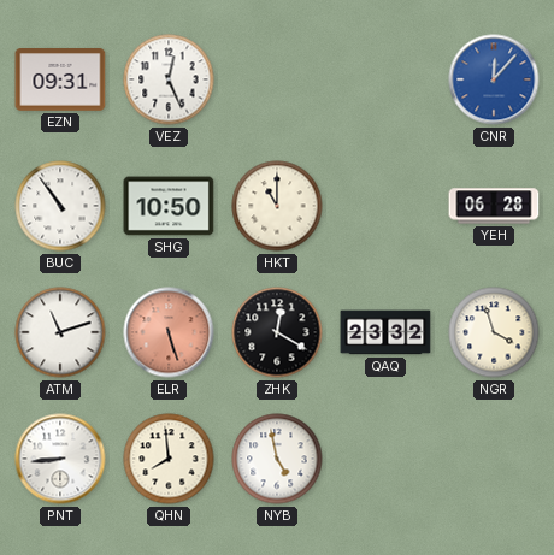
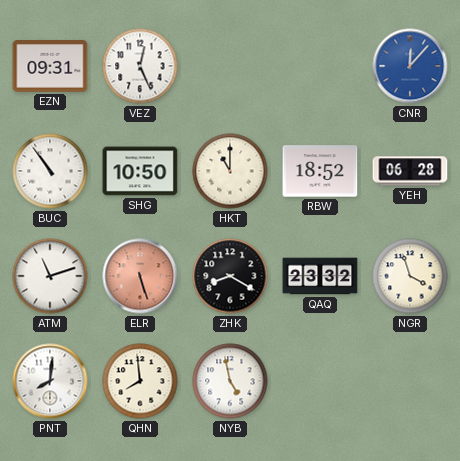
RBW: none -> 18:52 (320, 171)
ZHK: 12:20 -> 8:20 (230, 276)
PNT: 8:44 -> 8:01 (50, 381)
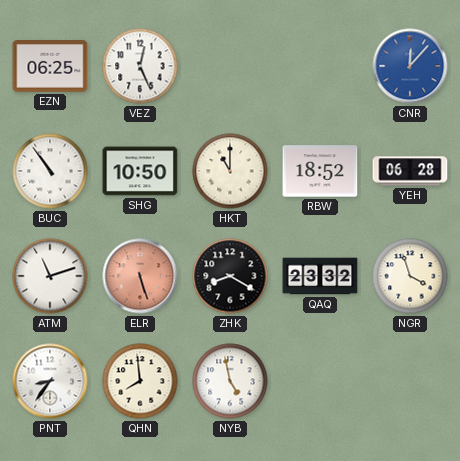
EZN: 09:31 -> 06:25 (50, 66)
PNT: 8:01 -> 8:36 (50, 381)
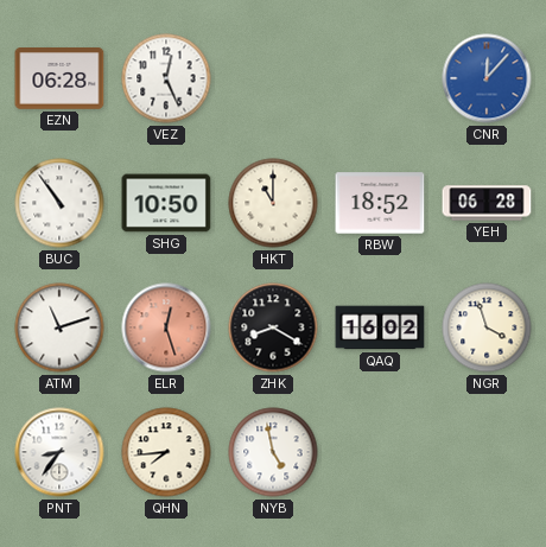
EZN: 06:25 -> 06:28 (59, 78)
ELR: 5:27 -> 12:27 (166, 327)
QAQ: 23:32 -> 16:02 (380, 327)
QHN: 7:59 -> 7:44 (166, 452)
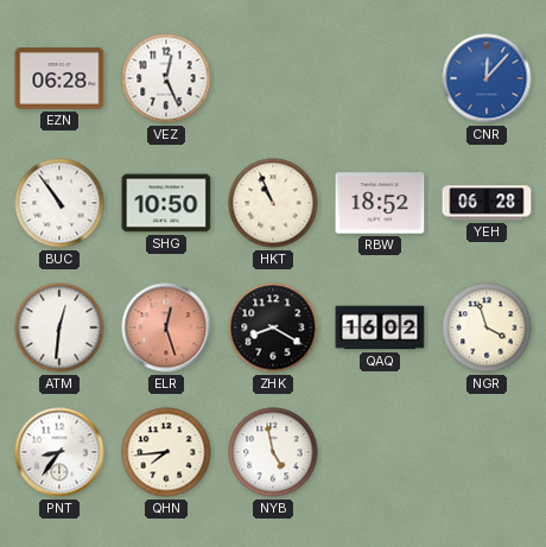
HKT: 11:00 -> 10:56 (273, 203)
ATM: 11:12 -> 12:31 (59, 327)
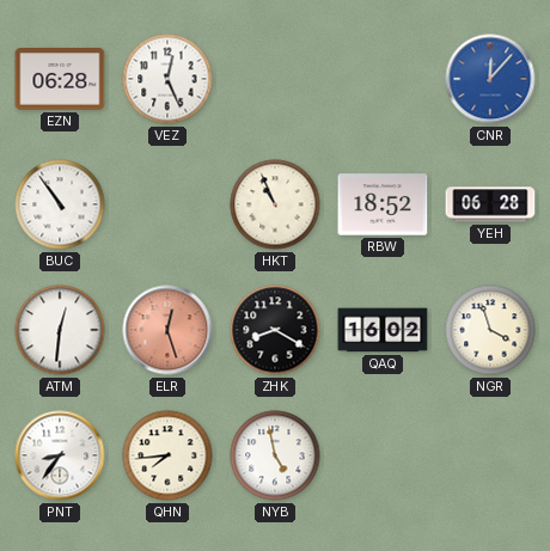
SHG: 10:50 -> none (166, 203)
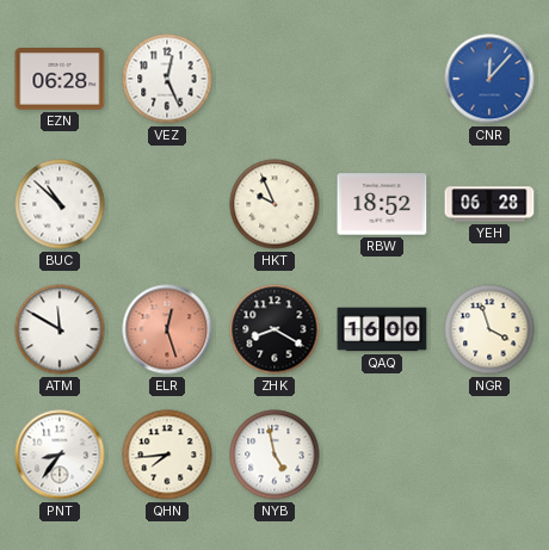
BUC: 10:54 -> 10:52 (60, 204)
HKT: 10:56 -> 9:56 (274, 204)
ATM: 12:31 -> 11:50 (60, 329)
QAQ: 16:02 -> 16:00 (382, 329)
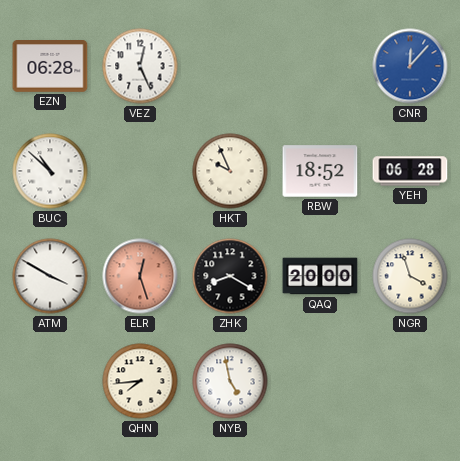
ATM: 11:50 -> 3:50 (50, 276)
QAQ: 16:00 -> 20:00 (320, 276)
PNT: 8:36 -> none (60, 455)
